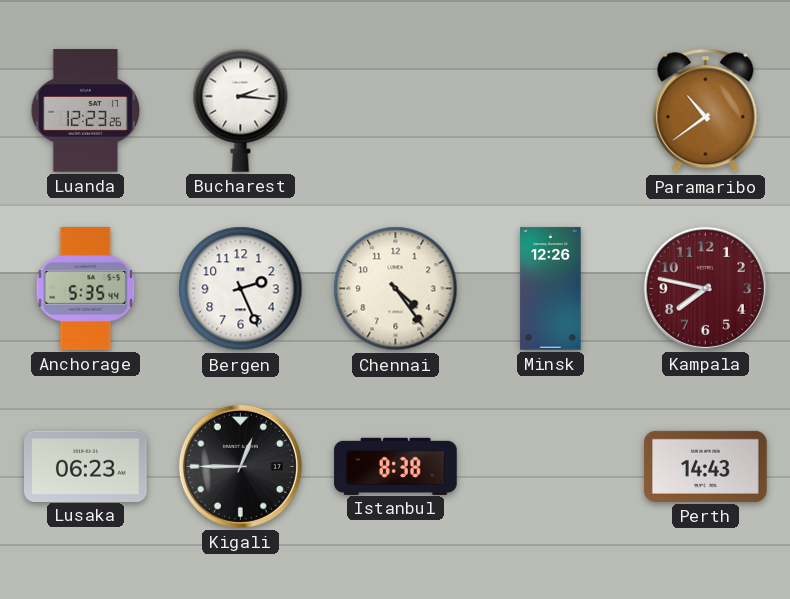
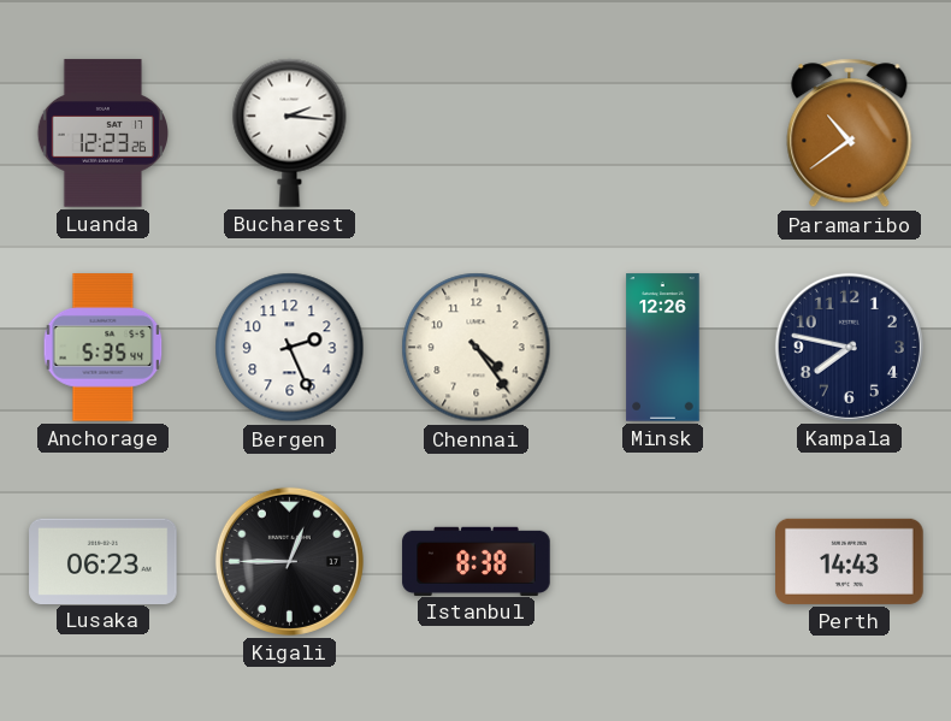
Kampala dial: burgundy -> navy (849, 347)
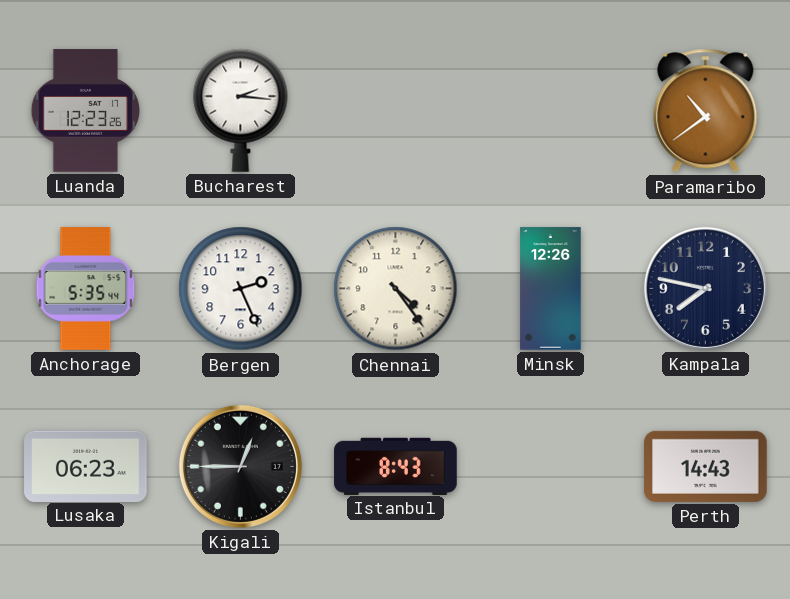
Istanbul: 8:38 -> 8:43 (396, 466)
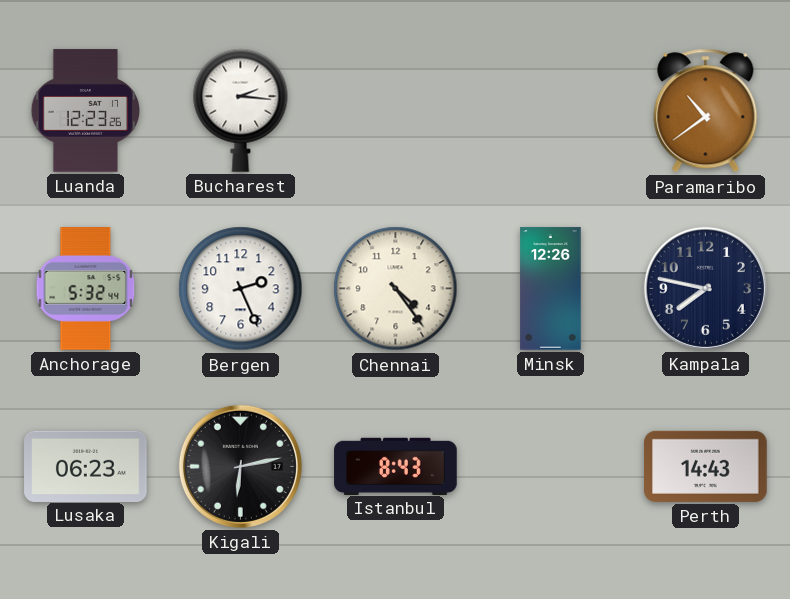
Anchorage: 5:35 -> 5:32 (86, 289)
Kigali: 12:45 -> 6:13 (240, 466)
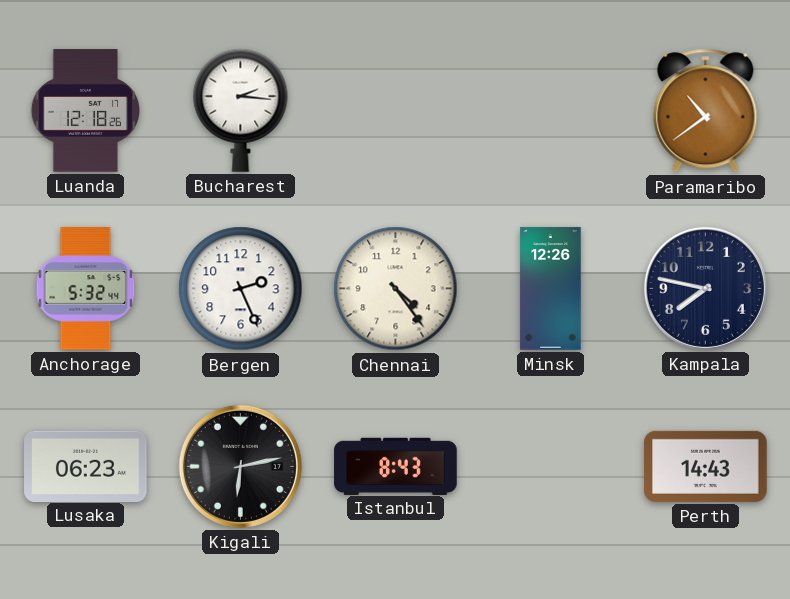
Luanda: 12:23 -> 12:18 (85, 111)
